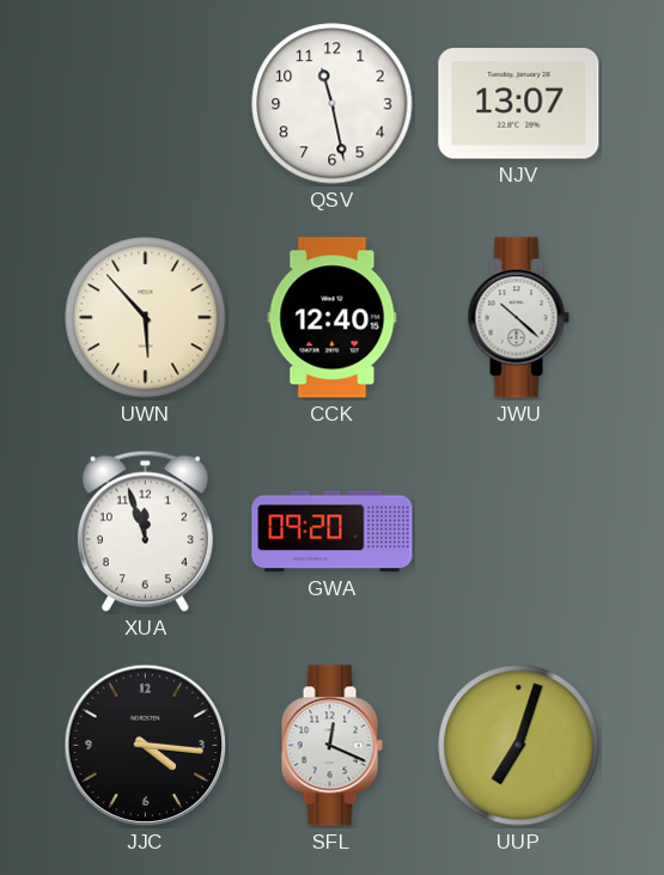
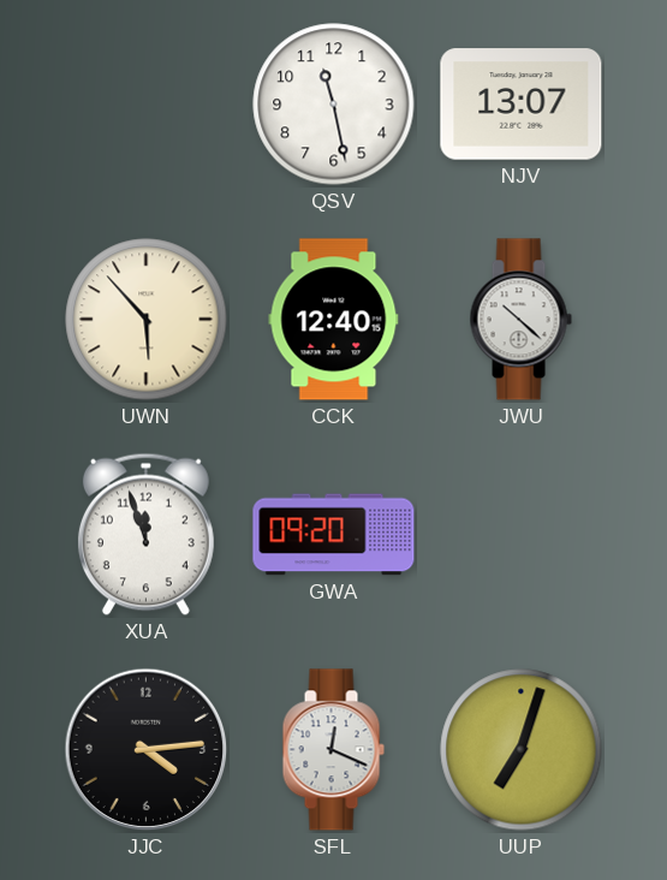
JJC: 4:16 -> 4:14 (147, 750)
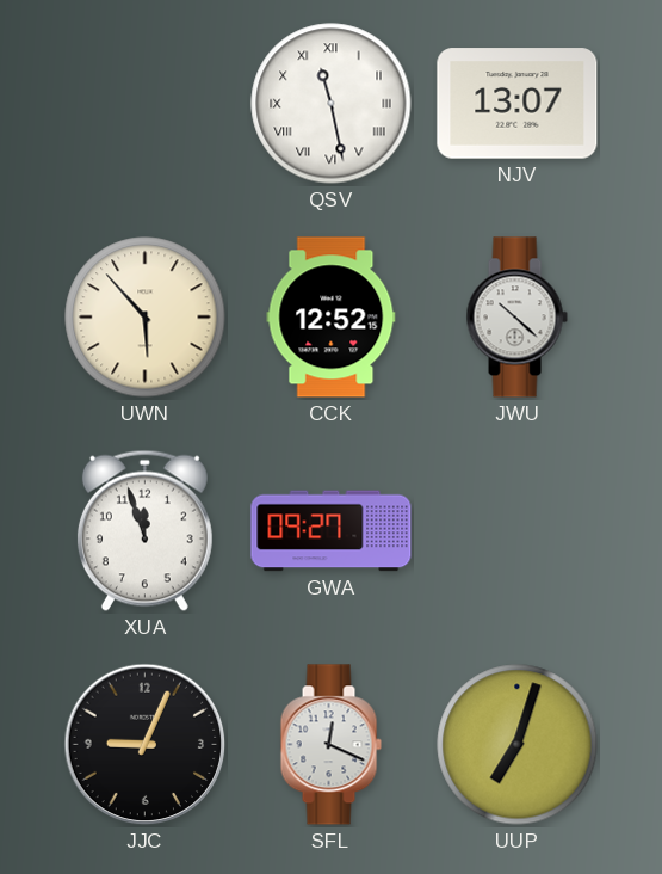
QSV numerals: Arabic -> Roman (332, 104)
CCK: 12:40 -> 12:52 (332, 318)
GWA: 09:20 -> 09:27 (332, 531)
JJC: 4:14 -> 9:04 (146, 745)
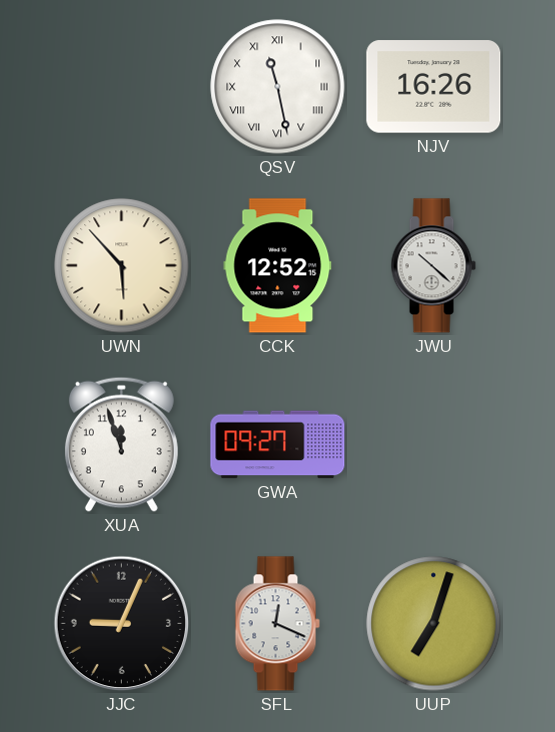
NJV: 13:07 -> 16:26 (434, 87)
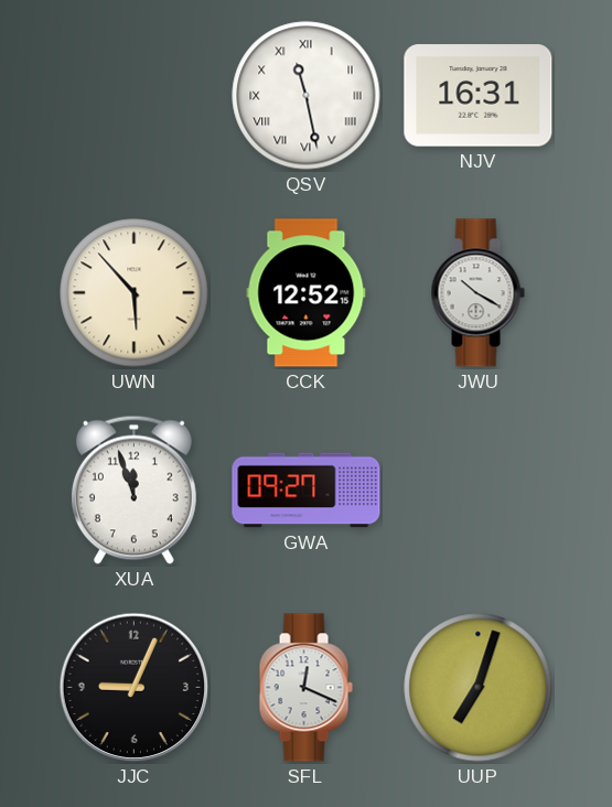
NJV: 16:26 -> 16:31 (479, 96)
JWU: 10:22 -> 10:20 (477, 293)
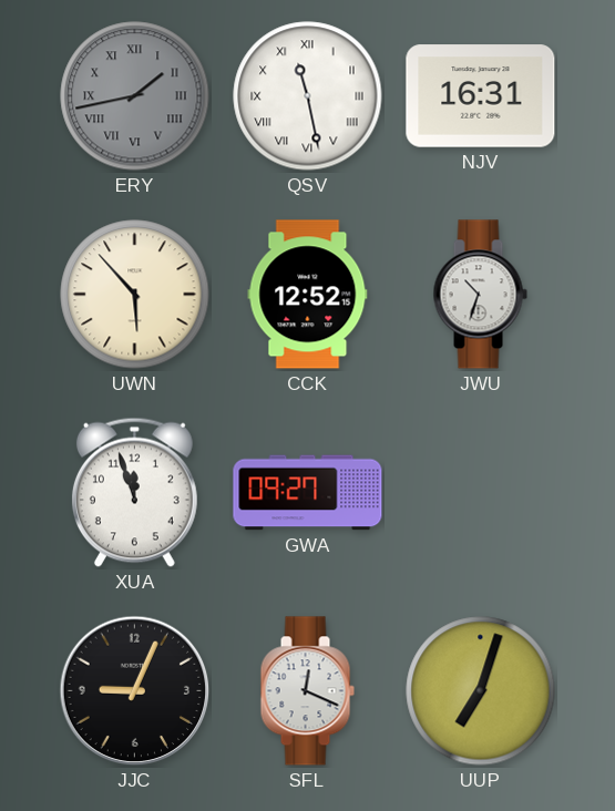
ERY: none -> 1:43 (135, 96)
JWU: 10:20 -> 10:33 (480, 295)
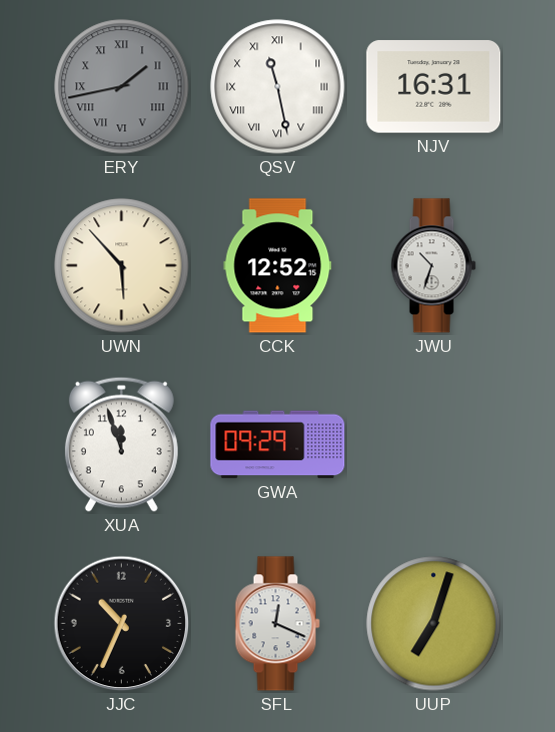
GWA: 09:27 -> 09:29 (278, 445)
JJC: 9:04 -> 10:34 (122, 624)
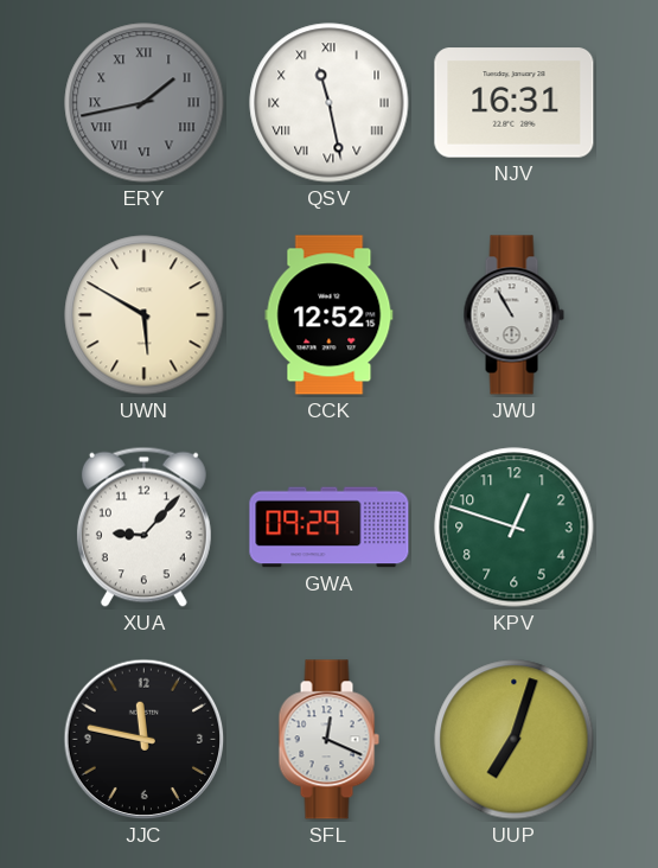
UWN: 5:53 -> 5:50 (145, 315)
JWU: 10:33 -> 10:55 (513, 315)
XUA: 11:57 -> 9:07 (143, 526)
KPV: none -> 12:48 (515, 528)
JJC: 10:34 -> 11:47 (145, 740)
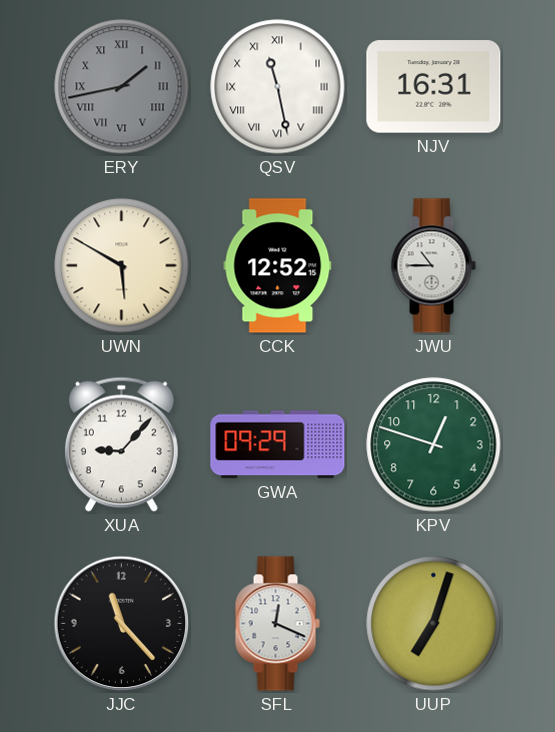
JWU: 10:55 -> 10:45 (433, 266)
JJC: 11:47 -> 11:23 (122, 624)
